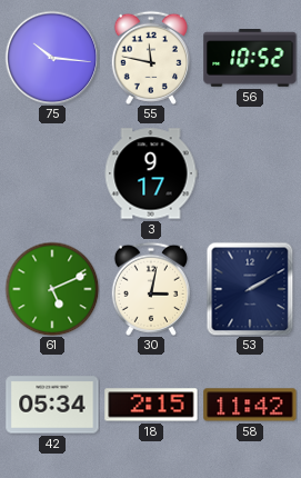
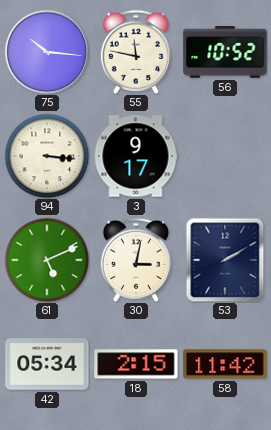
94: none -> 3:16 (47, 156)
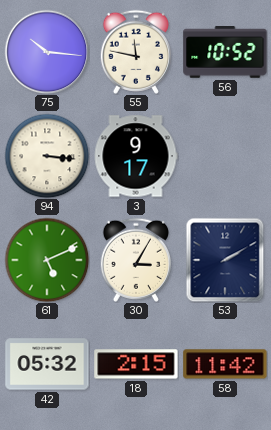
30: 3:02 -> 3:05 (136, 260)
42: 05:34 -> 05:32 (47, 364)
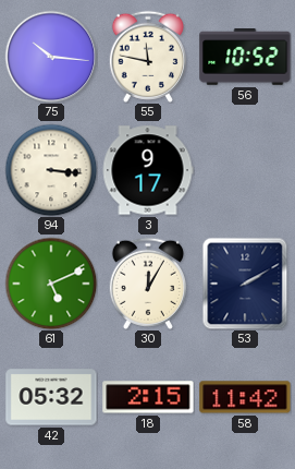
30: 3:05 -> 12:05 (148, 284)
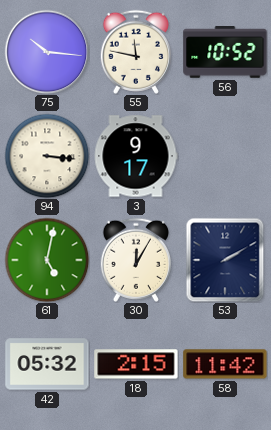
61: 5:11 -> 5:02 (47, 260)
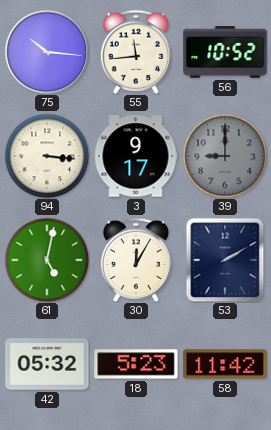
55: 11:47 -> 11:44 (136, 52)
39: none -> 9:00 (225, 156)
18: 2:15 -> 5:23 (136, 364)
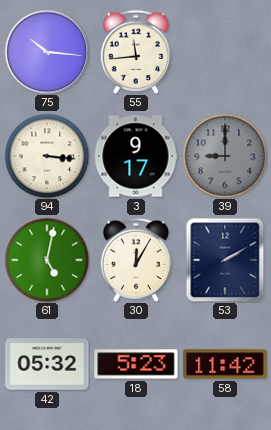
56: 10:52 -> none (225, 53)
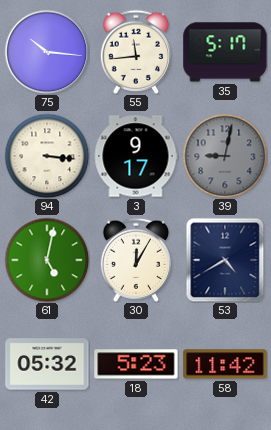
35: none -> 5:17 (225, 52)
39: 9:00 -> 9:02 (225, 156)
53: 2:10 -> 4:40 (225, 260)
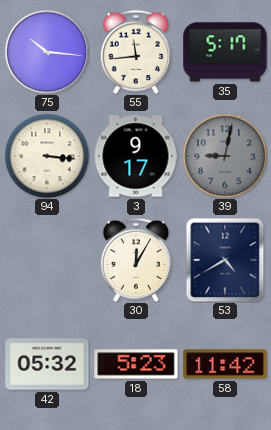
61: 5:02 -> none (47, 260)
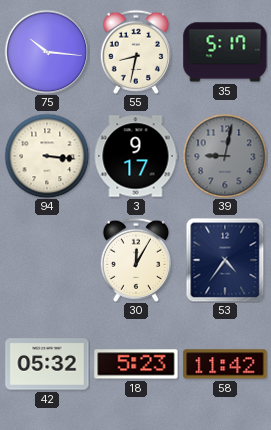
55: 11:44 -> 8:32 (136, 52)
53: 4:40 -> 4:36 (225, 260)
